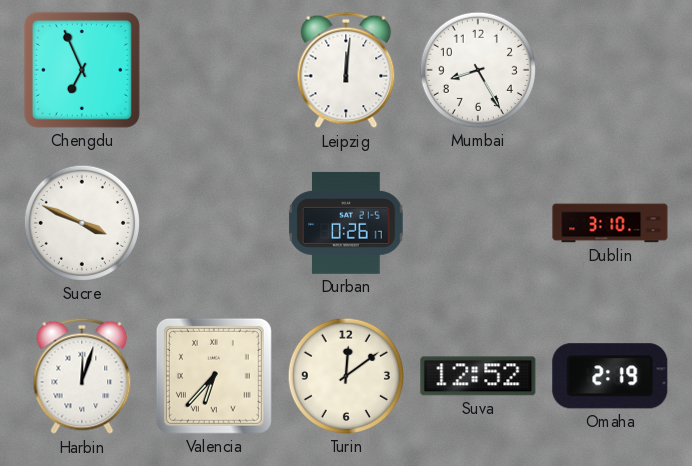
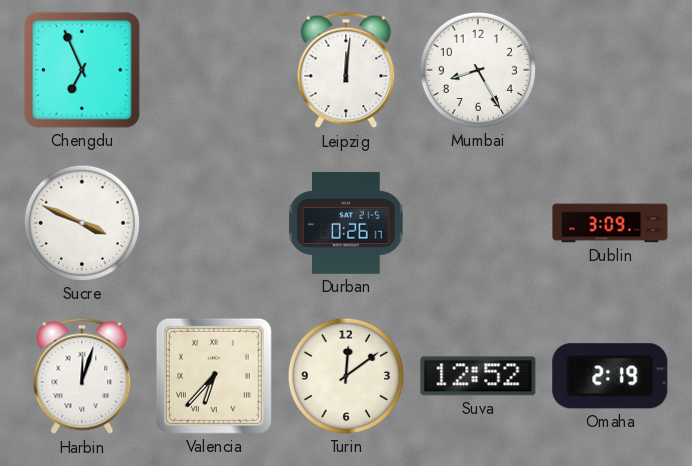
Dublin: 3:10 -> 3:09 (610, 223)
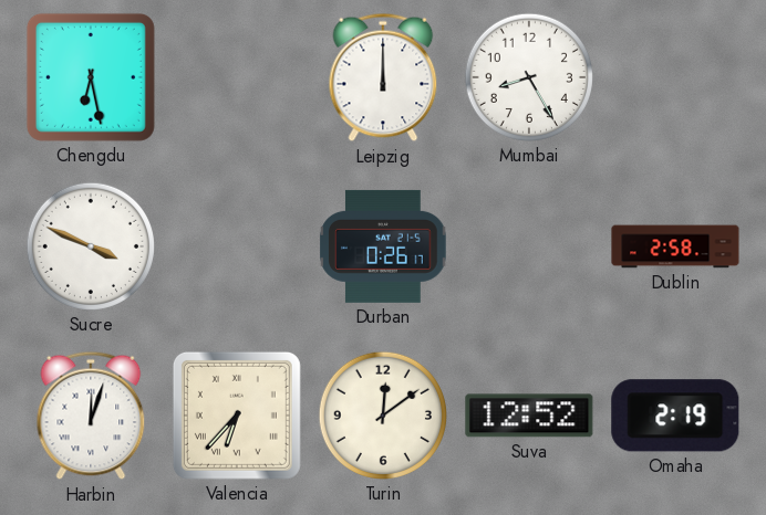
Chengdu: 6:56 -> 6:28 (91, 77)
Leipzig: 12:01 -> 12:00 (383, 77)
Dublin: 3:09 -> 2:58 (675, 246)
